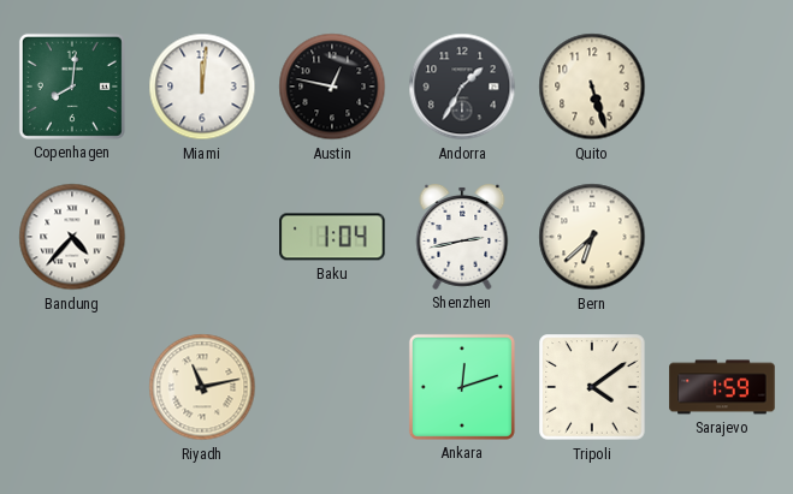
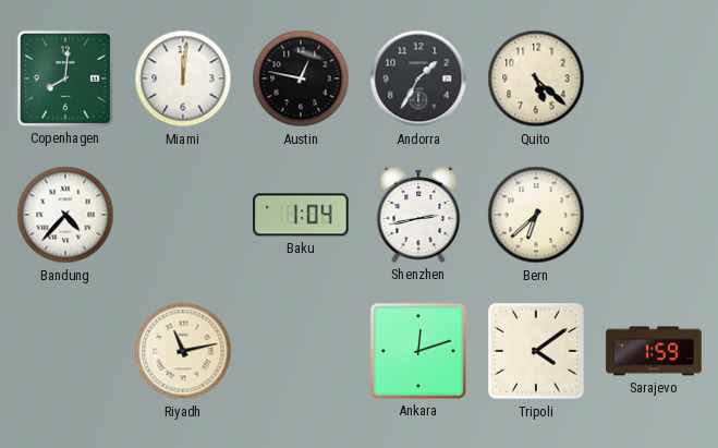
Quito: 5:27 -> 5:22 (536, 78)
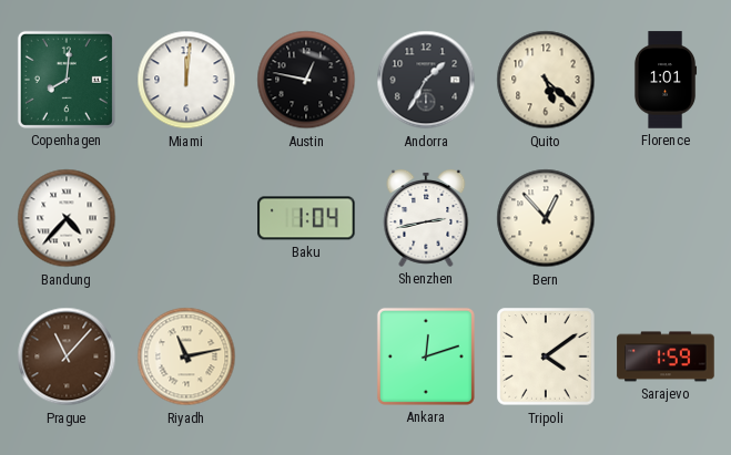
Florence: none -> 1:01 (666, 80)
Bern: 6:38 -> 12:53 (546, 218)
Prague: none -> 11:07 (67, 356)
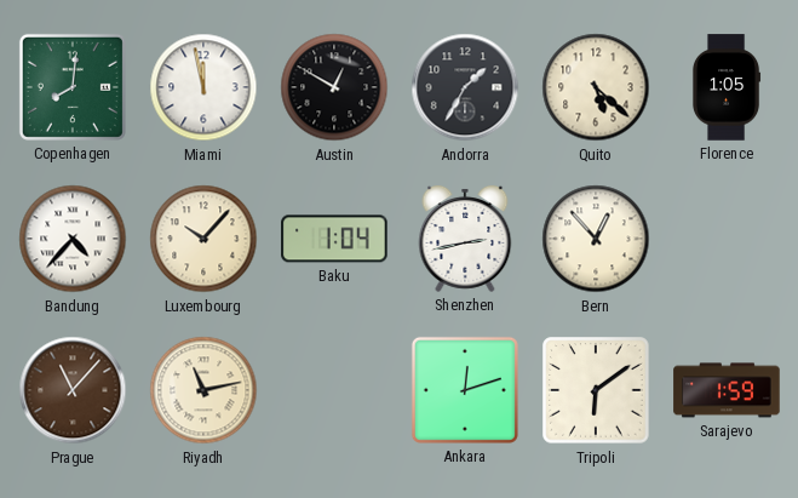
Miami: 12:01 -> 11:58 (203, 87)
Austin: 12:47 -> 12:50 (334, 87)
Florence: 1:01 -> 1:05 (727, 87)
Luxembourg: none -> 10:07 (203, 239)
Tripoli: 4:09 -> 6:09 (596, 390)
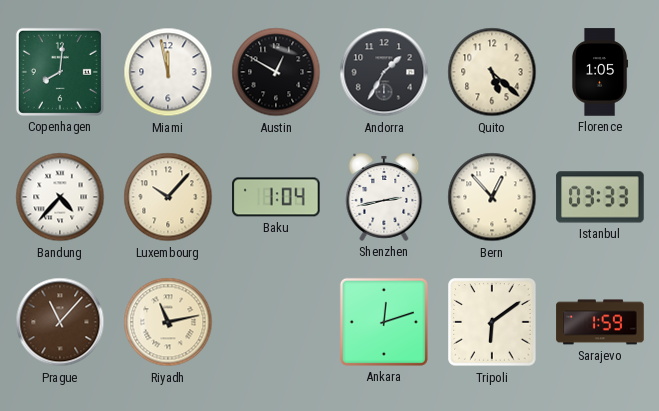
Istanbul: none -> 03:33 (600, 197)
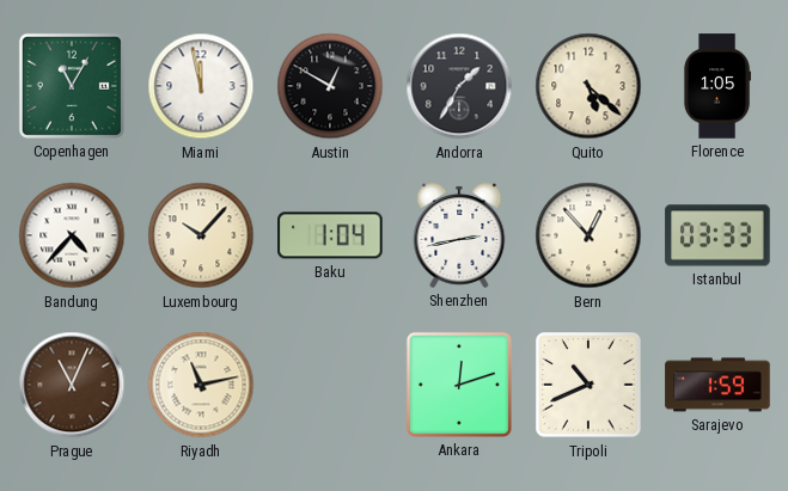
Copenhagen: 8:01 -> 11:05 (72, 86)
Prague: 11:07 -> 11:04 (72, 385)
Tripoli: 6:09 -> 10:41 (588, 385)
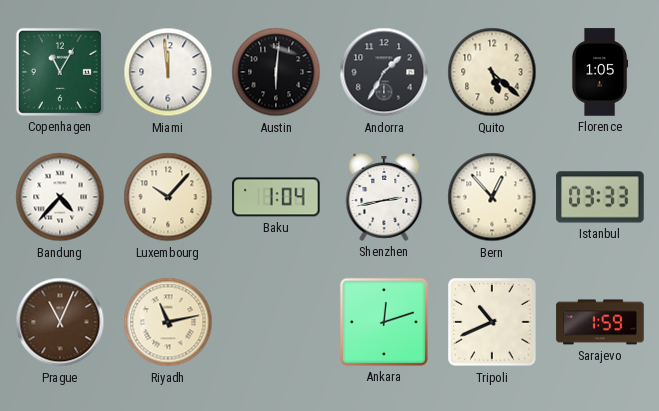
Miami: 11:58 -> 11:59 (168, 72)
Austin: 12:50 -> 6:01 (276, 72)
